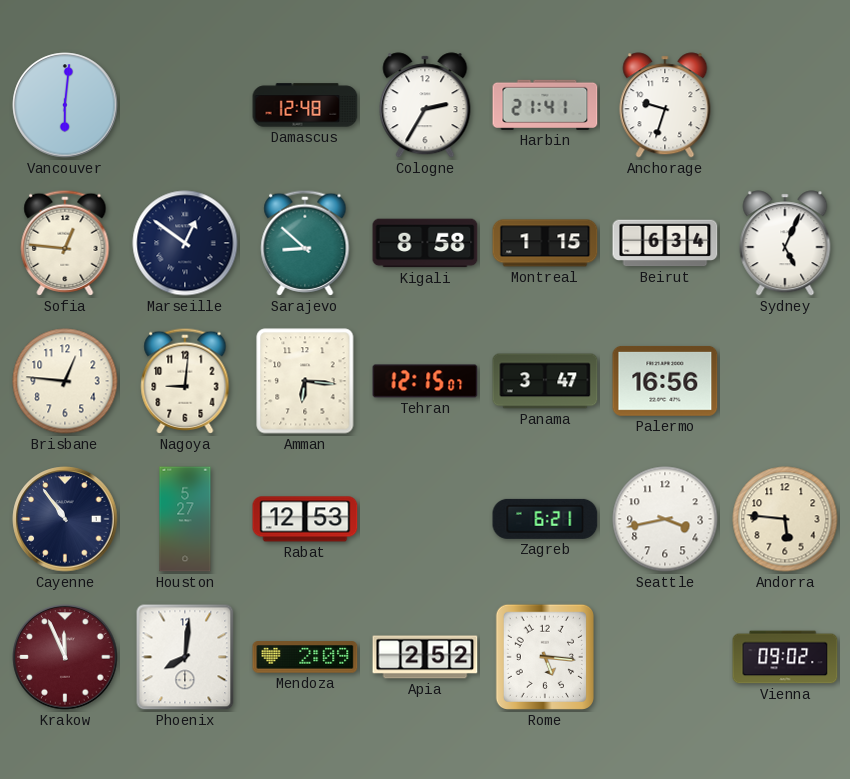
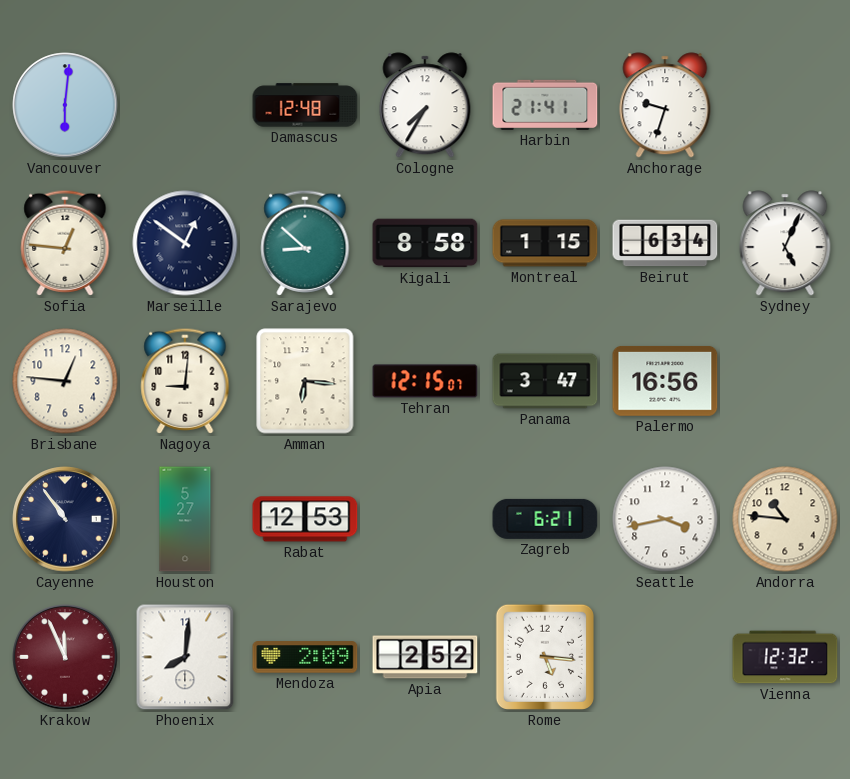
Cologne: 2:35 -> 7:35 (425, 105)
Andorra: 5:46 -> 10:46 (785, 519)
Vienna: 09:02 -> 12:32 (785, 657)
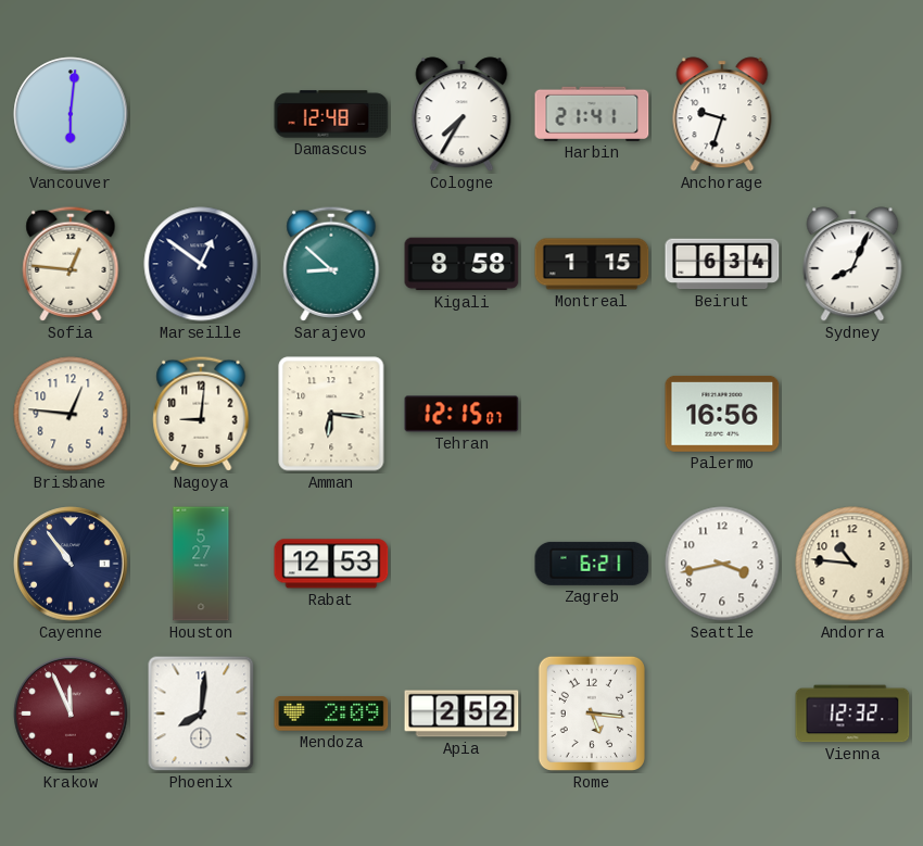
Sydney: 5:04 -> 8:04 (852, 264)
Panama: 3:47 -> none (545, 381)
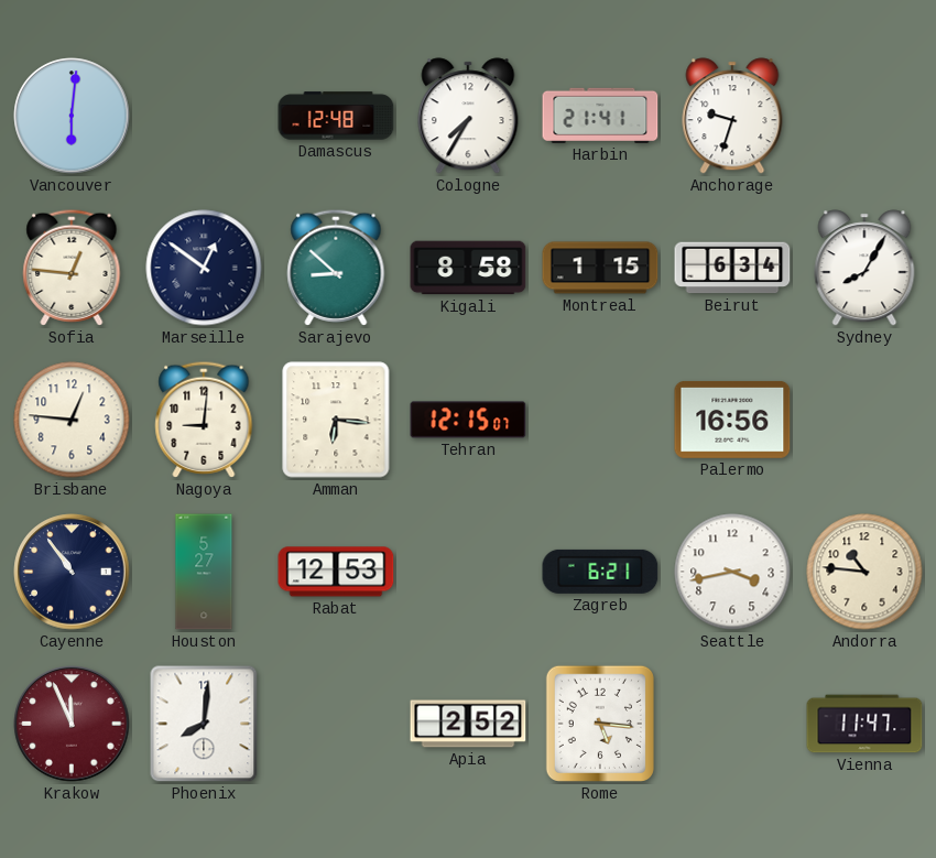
Sydney: 8:04 -> 8:05 (864, 268)
Mendoza: 2:09 -> none (331, 714)
Vienna: 12:32 -> 11:47 (864, 724)
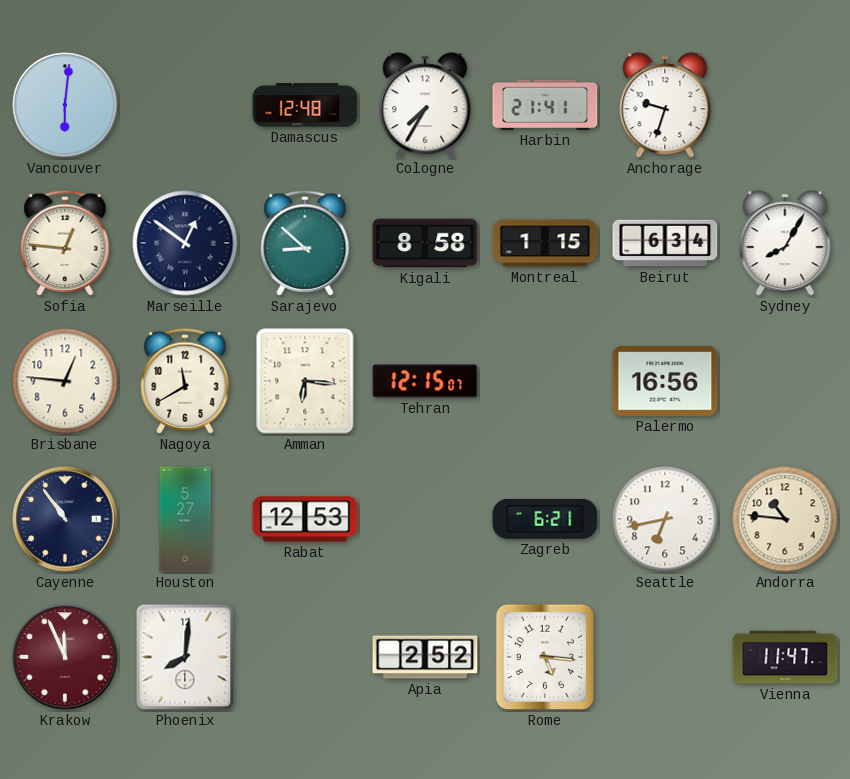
Nagoya: 9:01 -> 11:40 (185, 381)
Seattle: 3:43 -> 6:43 (665, 519)
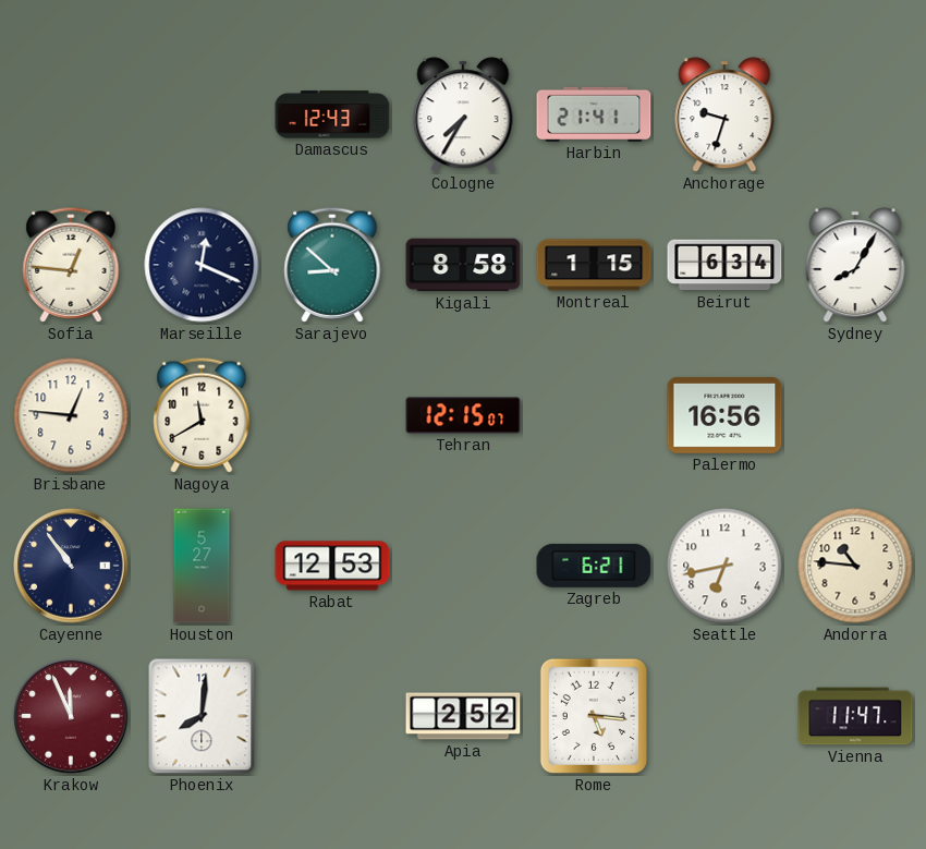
Vancouver: 6:01 -> none (65, 105)
Damascus: 12:48 -> 12:43 (332, 114)
Marseille: 12:51 -> 12:19 (202, 265)
Amman: 6:16 -> none (305, 381)
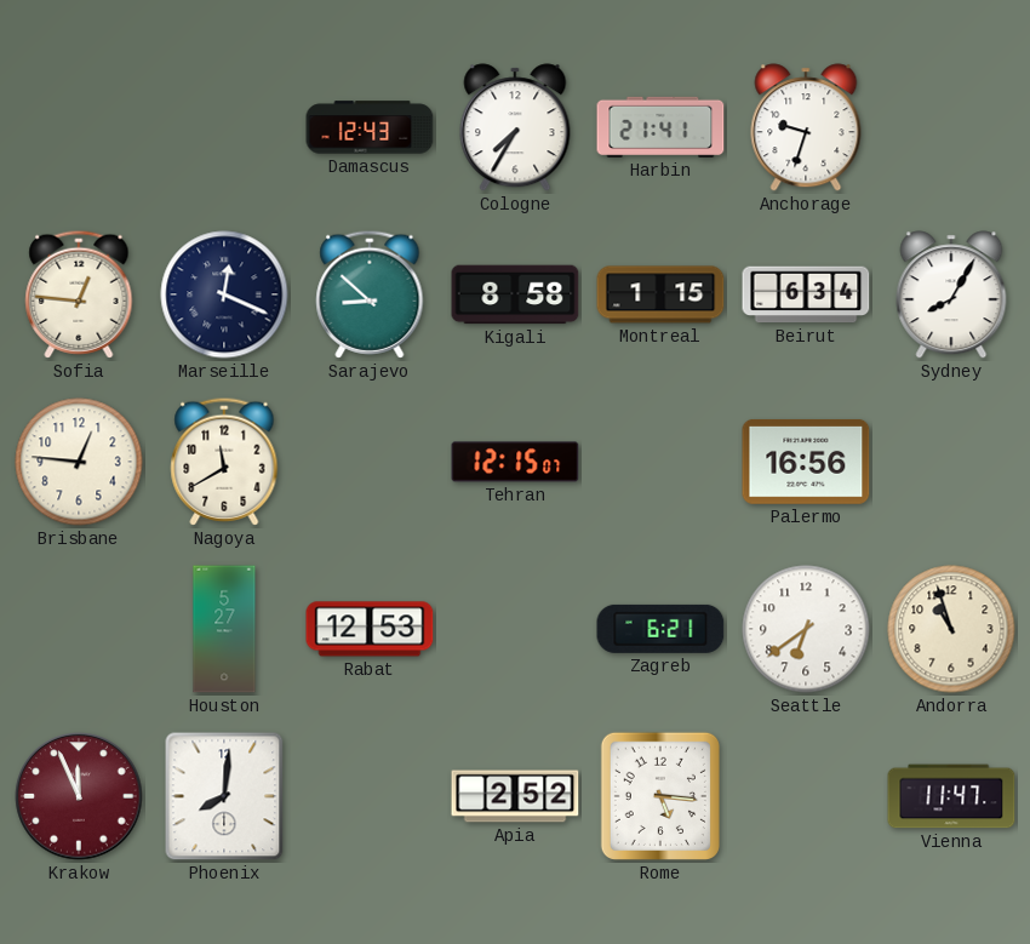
Cayenne: 10:54 -> none (71, 566)
Seattle: 6:43 -> 6:39 (806, 629)
Andorra: 10:46 -> 10:57 (951, 629)
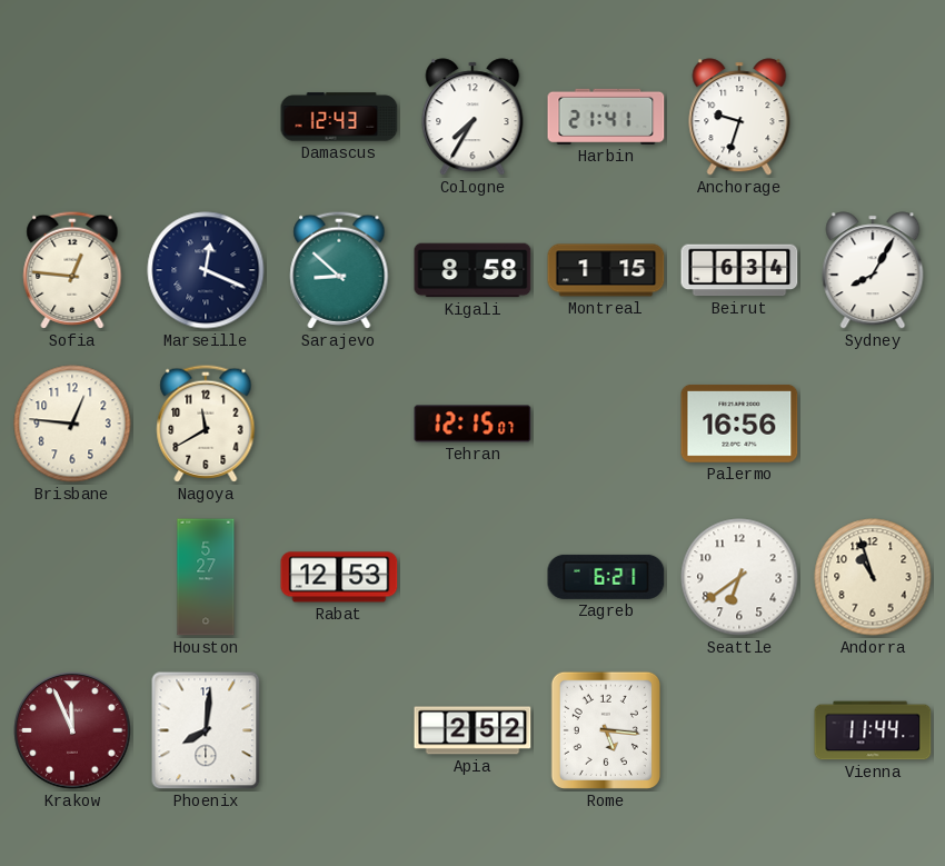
Vienna: 11:47 -> 11:44 (873, 730)
